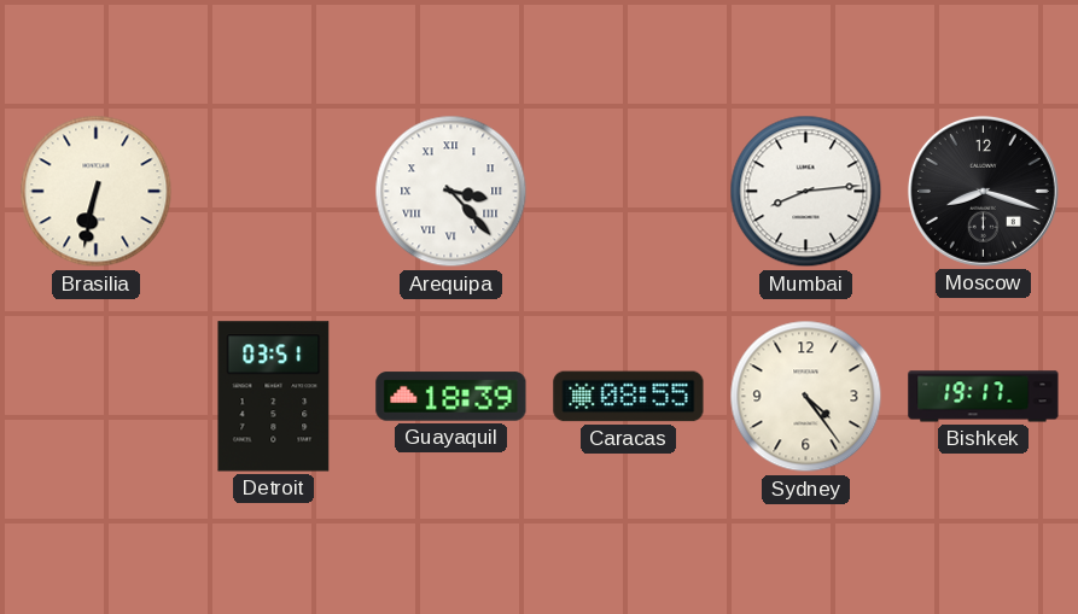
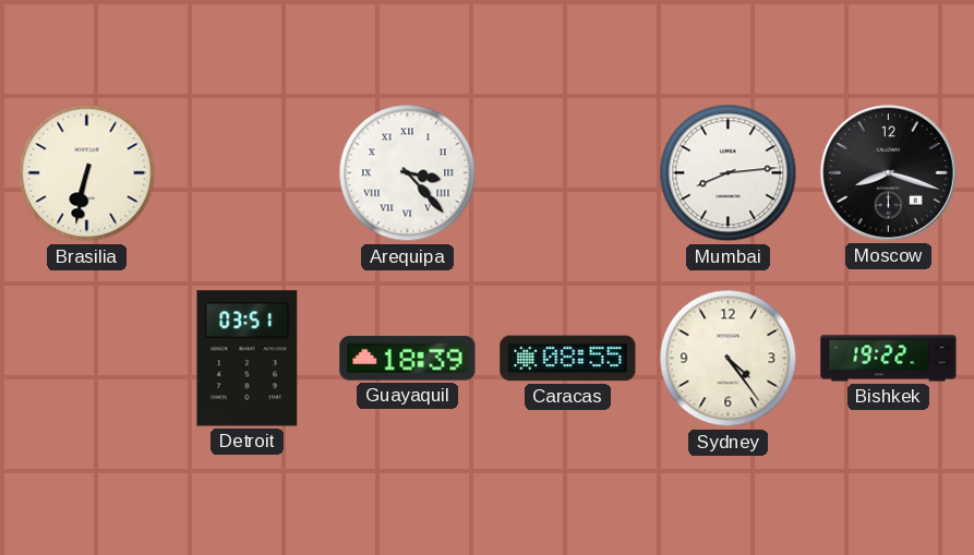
Bishkek: 19:17 -> 19:22 (889, 359)
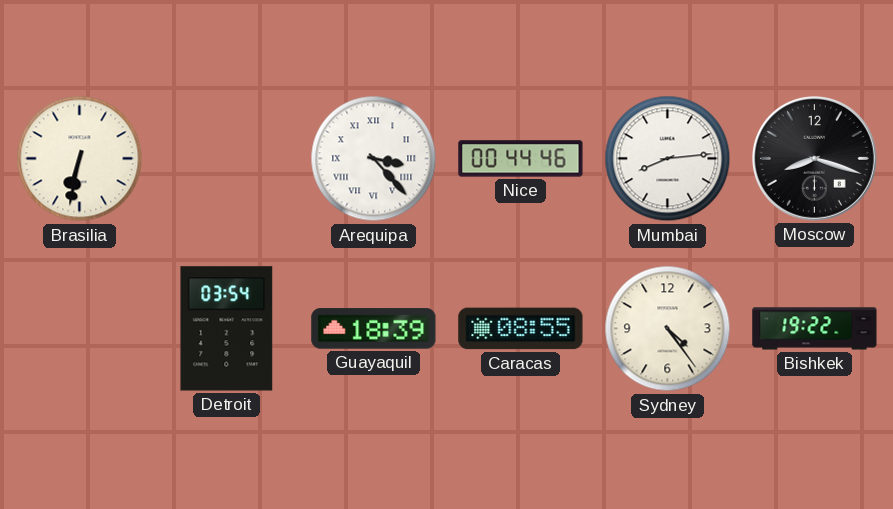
Nice: none -> 00:44 (521, 159)
Detroit: 03:51 -> 03:54 (227, 329)
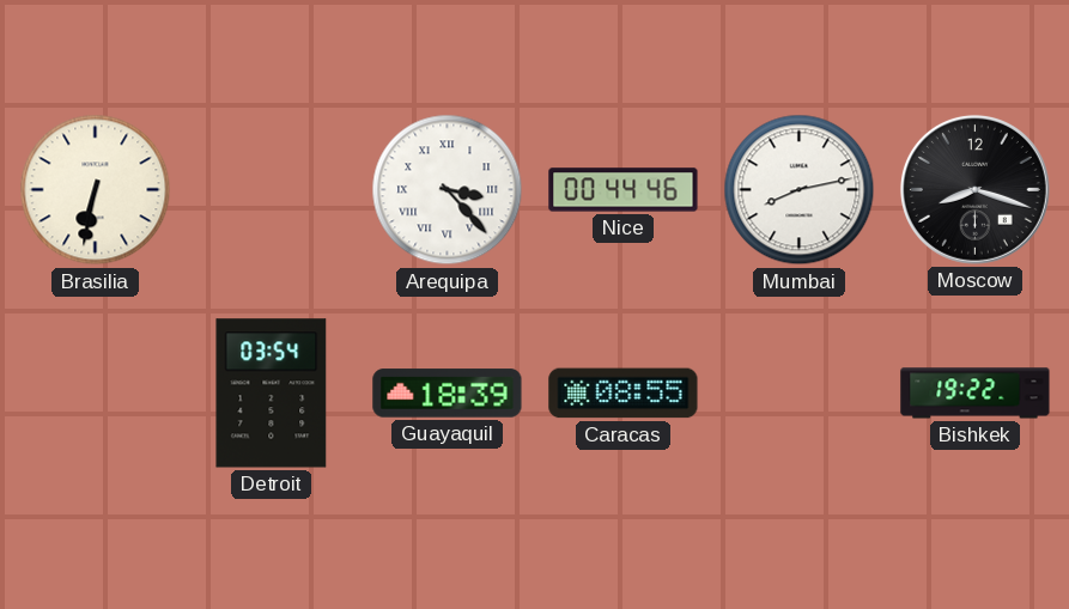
Mumbai: 8:14 -> 8:13 (800, 190)
Sydney: 4:24 -> none (668, 329)
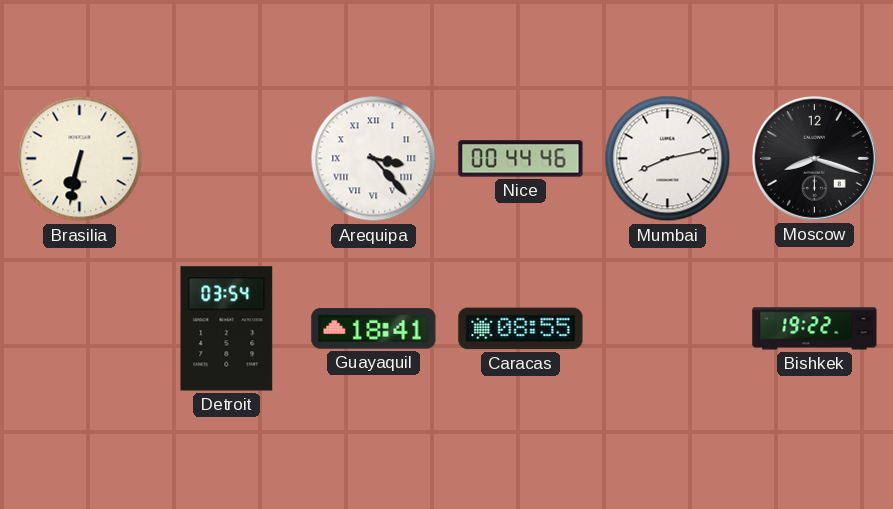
Guayaquil: 18:39 -> 18:41 (374, 329)
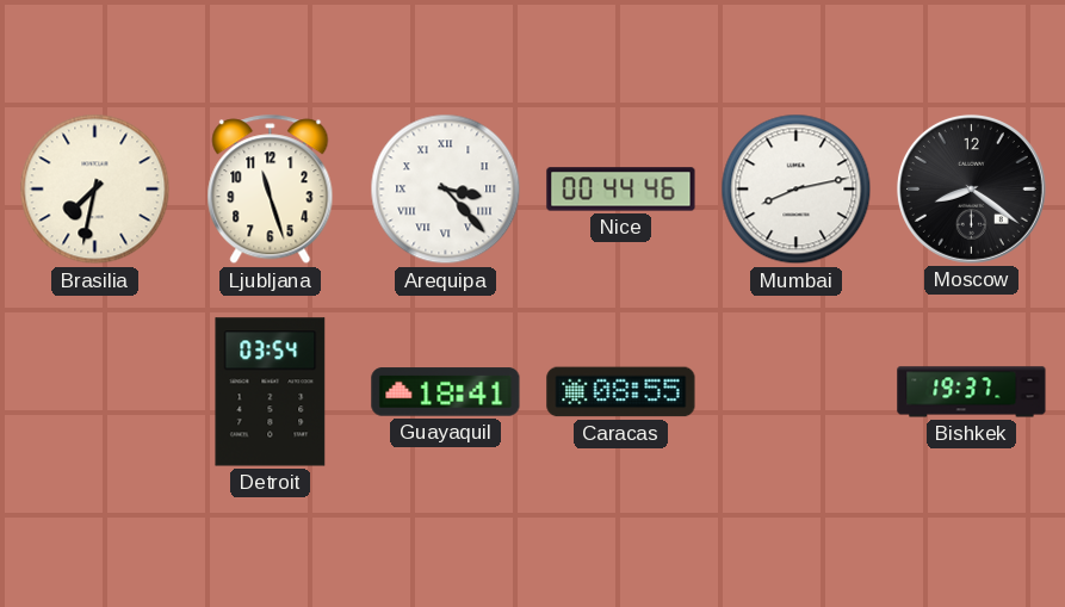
Brasilia: 6:32 -> 7:32 (95, 190)
Ljubljana: none -> 11:27 (271, 190)
Moscow: 8:18 -> 8:21 (971, 188)
Bishkek: 19:22 -> 19:37 (972, 392)
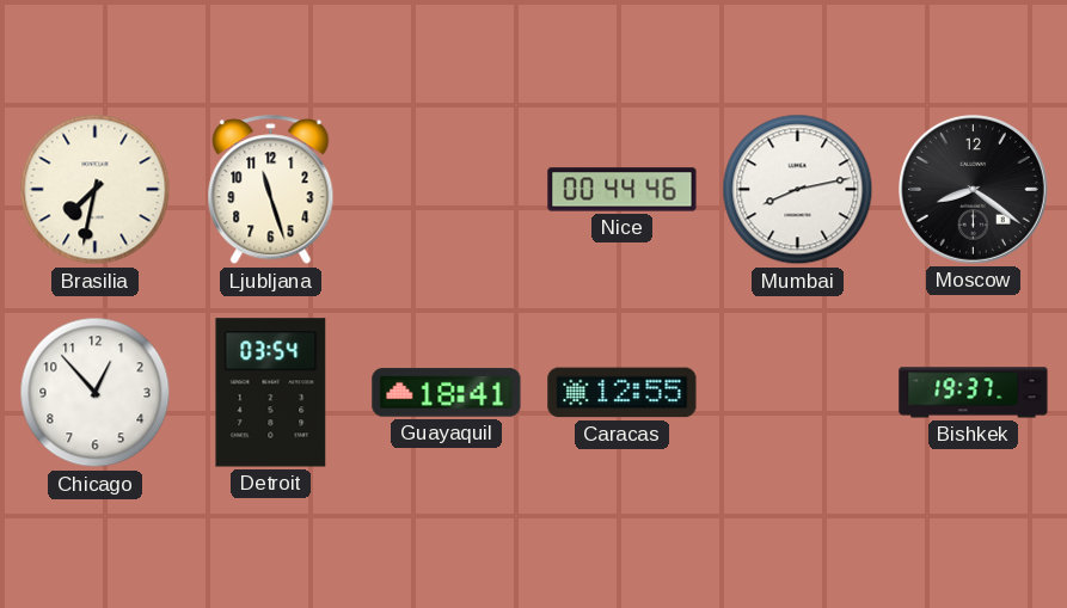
Arequipa: 3:23 -> none (446, 190)
Chicago: none -> 12:53 (96, 393)
Caracas: 08:55 -> 12:55 (623, 393)
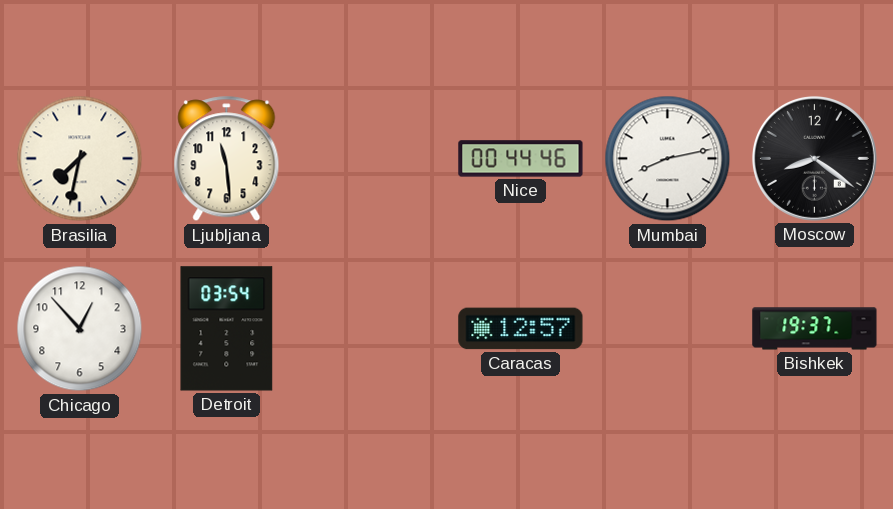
Ljubljana: 11:27 -> 11:29 (227, 159)
Guayaquil: 18:41 -> none (447, 393)
Caracas: 12:55 -> 12:57 (521, 329)
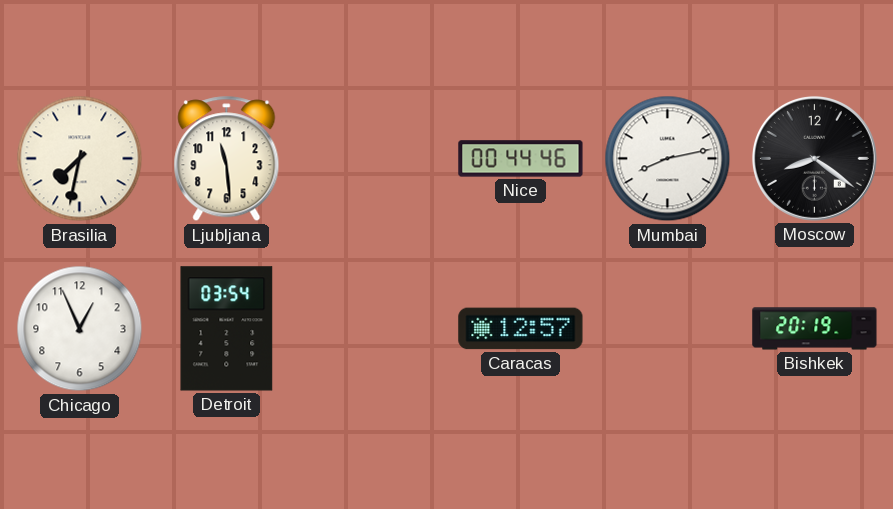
Chicago: 12:53 -> 12:56 (80, 329)
Bishkek: 19:37 -> 20:19 (815, 329)
